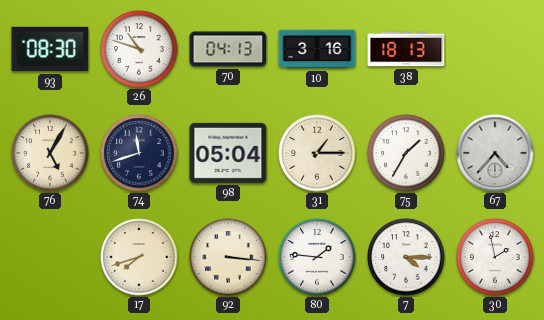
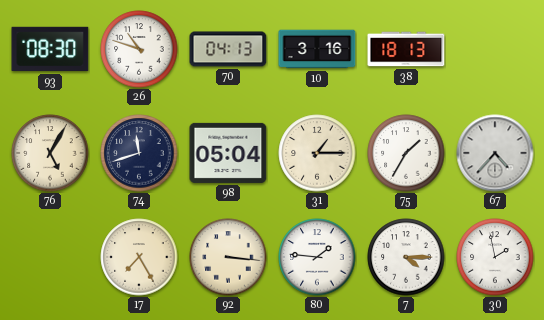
17: 7:42 -> 7:25 (139, 257)
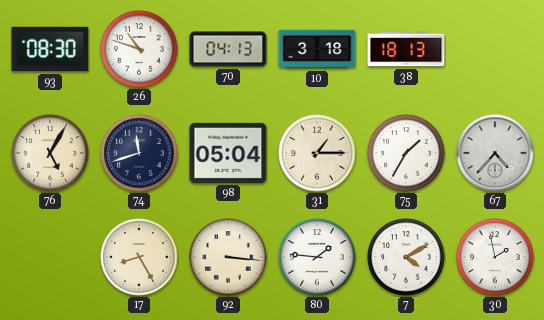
10: 3:16 -> 3:18 (317, 49)
17: 7:25 -> 8:25 (139, 257)
7: 4:15 -> 4:10 (406, 257)
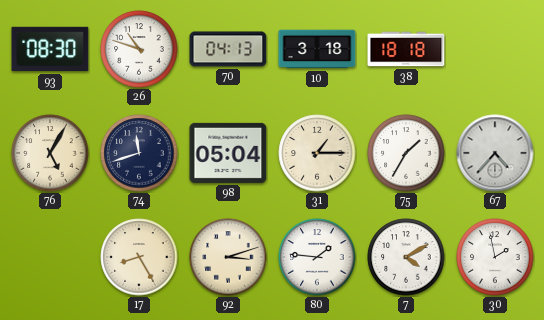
38: 18:13 -> 18:18 (406, 49)
92: 3:16 -> 3:12 (228, 257)
